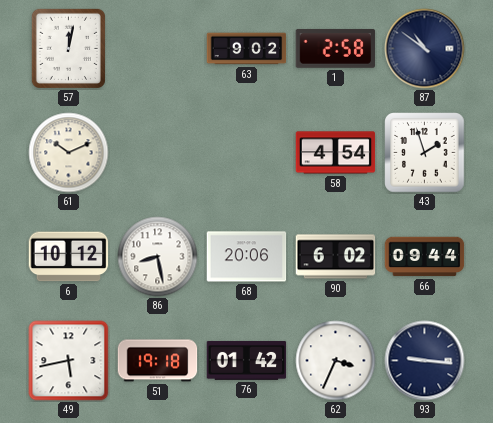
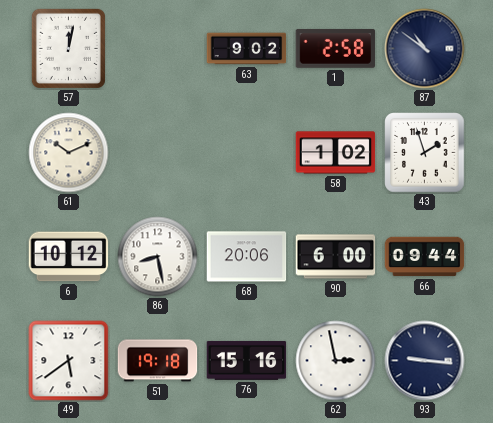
58: 4:54 -> 1:02 (336, 153)
90: 6:02 -> 6:00 (336, 257)
49: 5:43 -> 5:39 (69, 361)
76: 01:42 -> 15:16 (247, 360)
62: 3:34 -> 2:58 (336, 361)
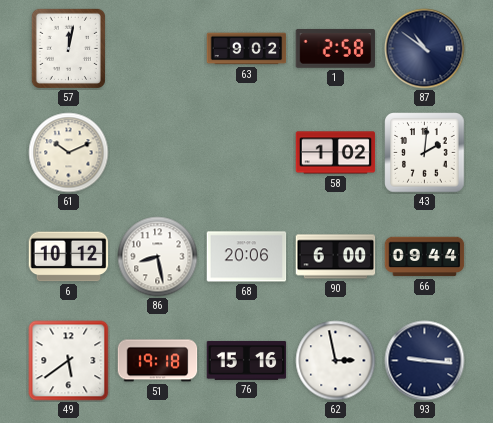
43: 1:57 -> 2:01 (425, 153)
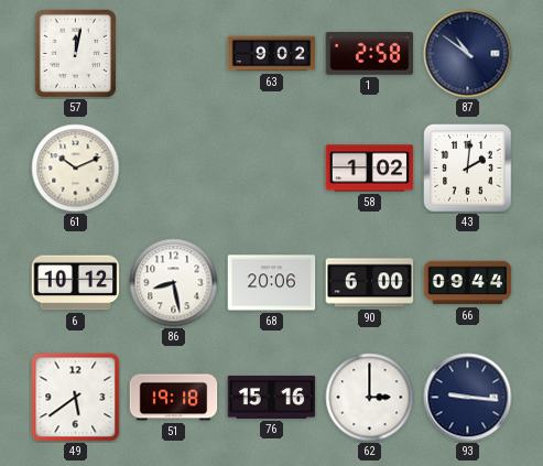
62: 2:58 -> 3:00 (370, 398)
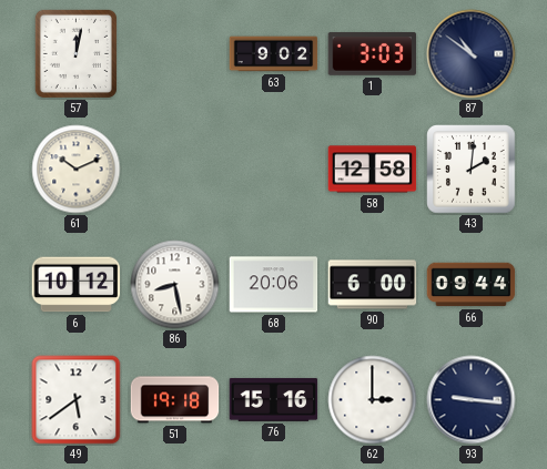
1: 2:58 -> 3:03 (373, 53)
58: 1:02 -> 12:58 (373, 170)
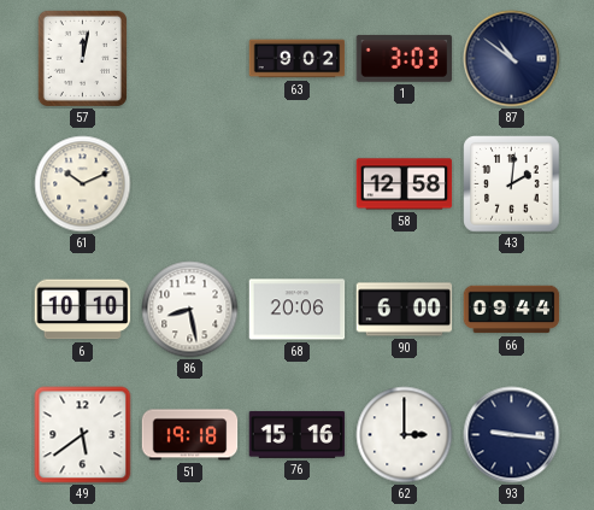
6: 10:12 -> 10:10 (83, 310)
